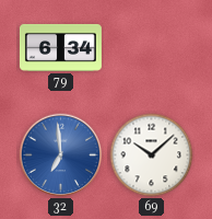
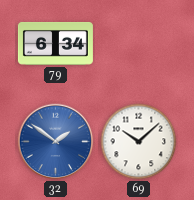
32: 6:59 -> 1:51 (56, 142)
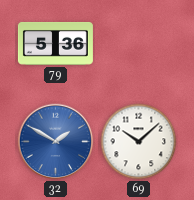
79: 6:34 -> 5:36 (55, 43)
32: 1:51 -> 1:50 (56, 142)
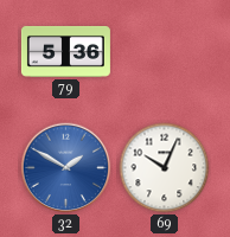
69: 10:08 -> 10:04 (165, 168)
